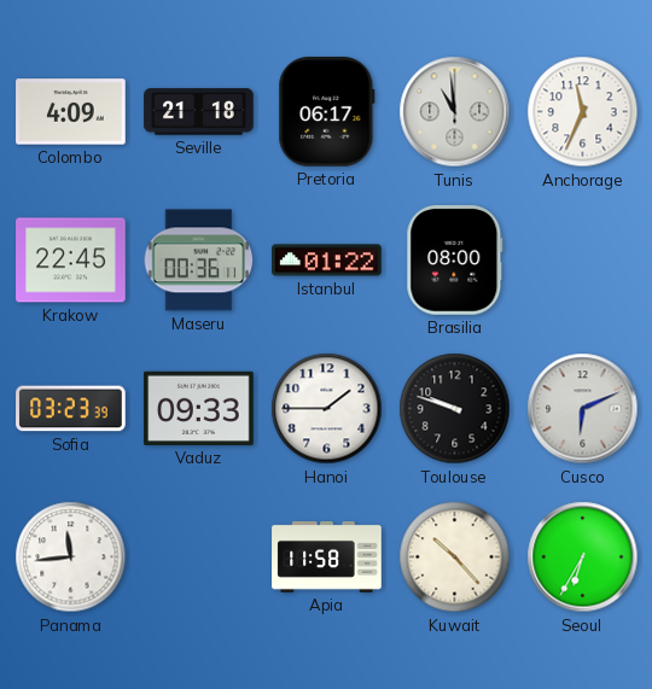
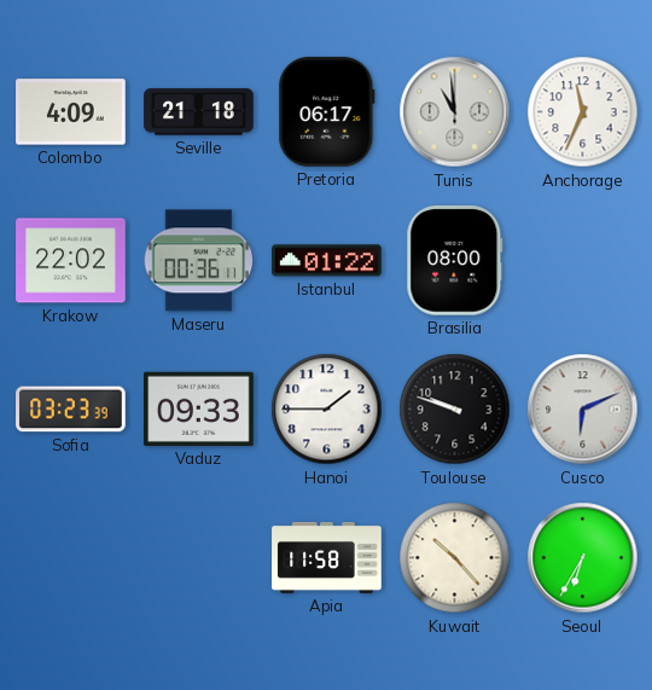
Krakow: 22:45 -> 22:02 (71, 261)
Panama: 11:44 -> none (71, 557)
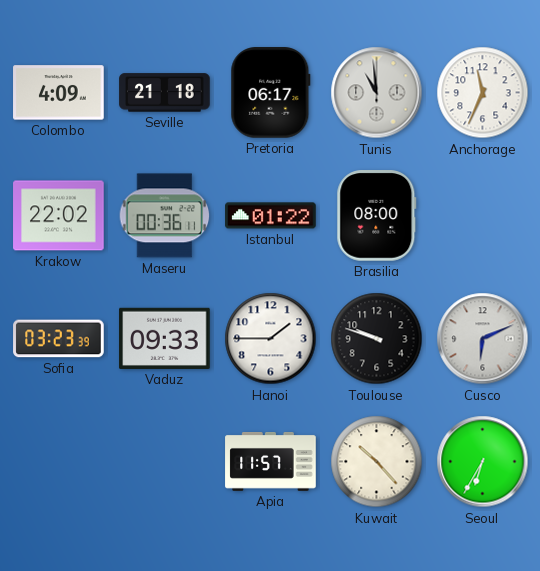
Apia: 11:58 -> 11:57 (271, 462)
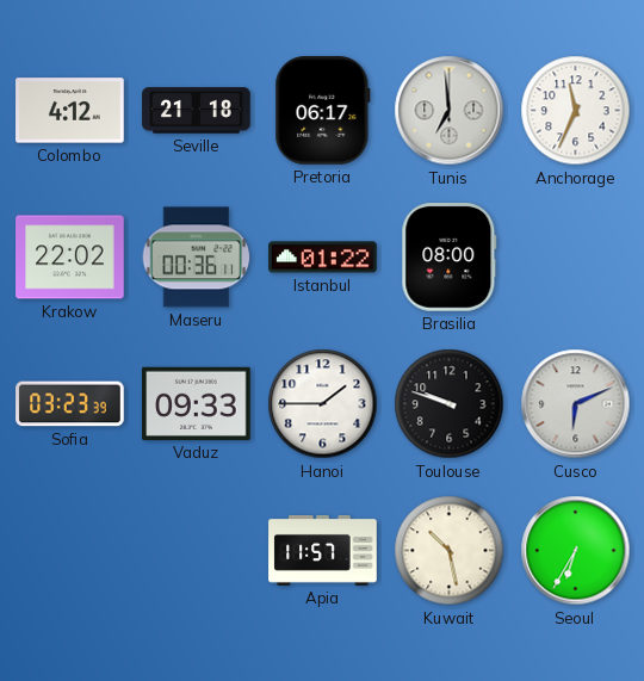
Colombo: 4:09 -> 4:12 (70, 111)
Tunis: 10:59 -> 6:59 (450, 111)
Kuwait: 10:23 -> 10:28 (450, 551)
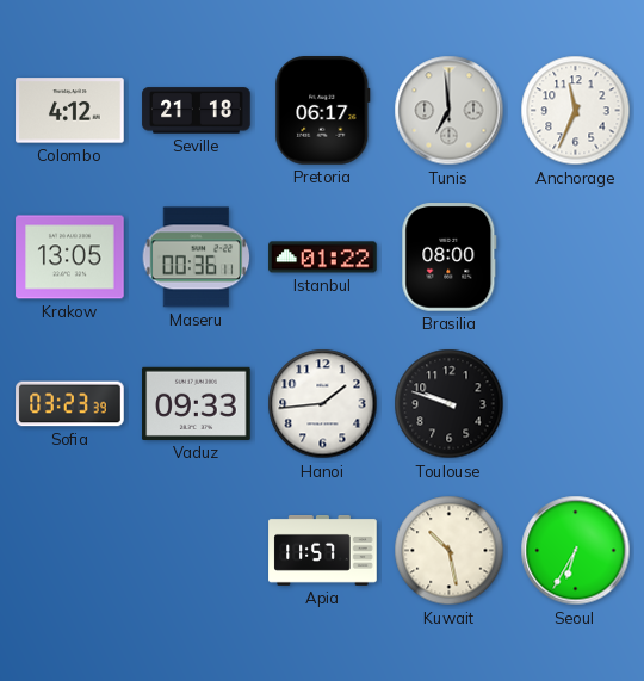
Krakow: 22:02 -> 13:05 (70, 258)
Hanoi: 1:45 -> 1:44 (323, 404)
Cusco: 6:11 -> none (576, 404)
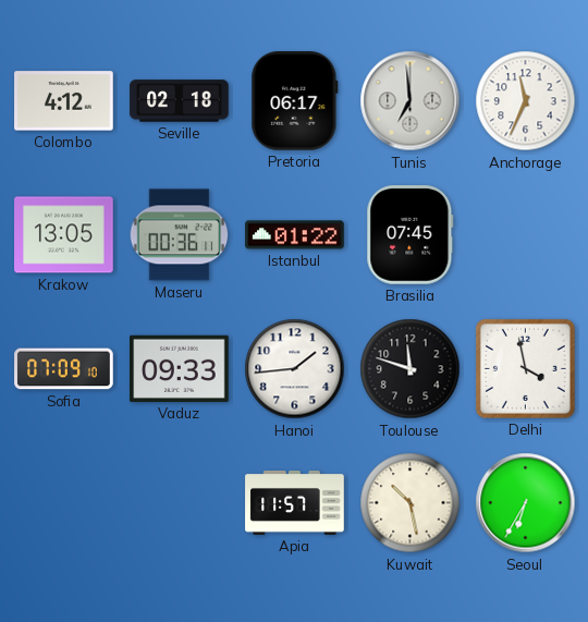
Seville: 21:18 -> 02:18 (180, 101)
Brasilia: 08:00 -> 07:45 (411, 235)
Sofia: 03:23 -> 07:09 (64, 369)
Toulouse: 9:48 -> 11:48 (411, 369)
Delhi: none -> 3:58 (525, 368)
